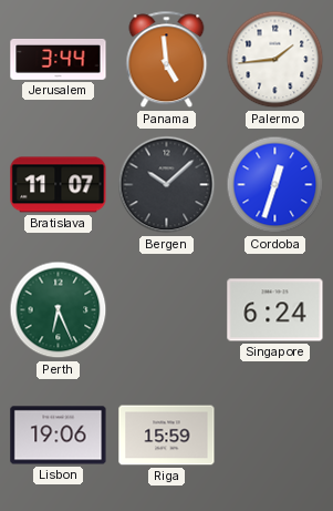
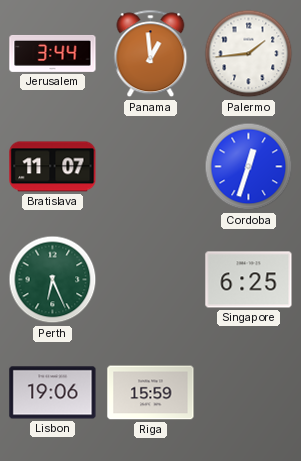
Panama: 4:59 -> 12:59 (151, 54)
Bergen: 10:08 -> none (167, 185)
Singapore: 6:24 -> 6:25 (249, 280)
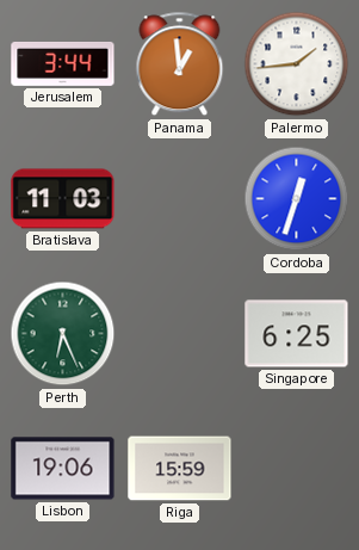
Bratislava: 11:07 -> 11:03 (63, 199)
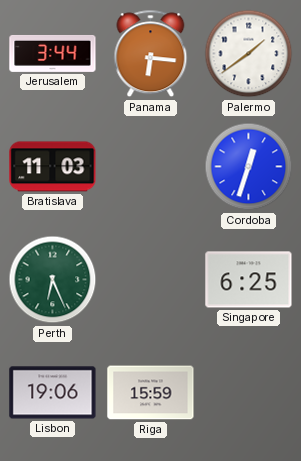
Panama: 12:59 -> 6:16 (151, 54)
Palermo: 1:44 -> 1:39 (249, 54)
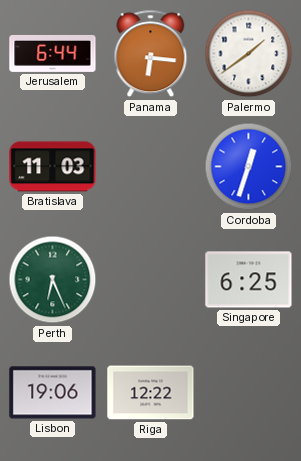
Jerusalem: 3:44 -> 6:44 (53, 53)
Riga: 15:59 -> 12:22 (151, 393)
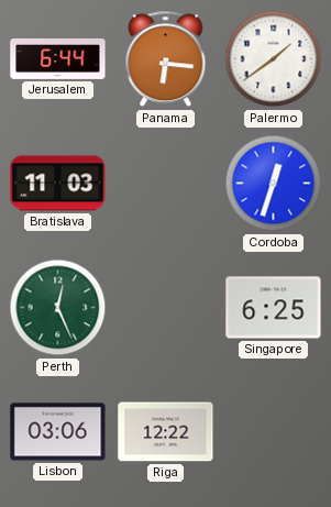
Perth: 6:26 -> 12:26 (58, 308)
Lisbon: 19:06 -> 03:06 (58, 432)
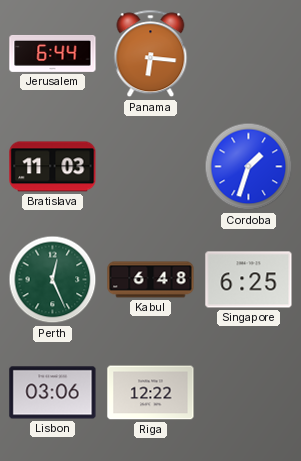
Palermo: 1:39 -> none (274, 59)
Cordoba: 12:33 -> 1:33 (249, 167)
Kabul: none -> 6:48 (151, 280)
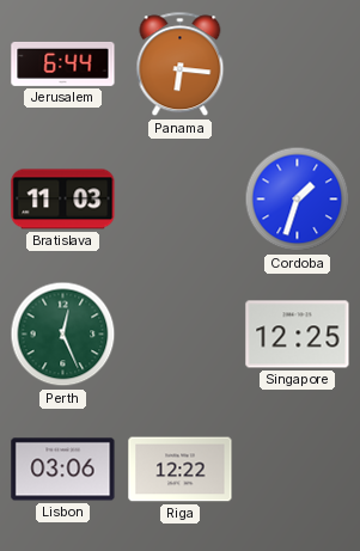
Kabul: 6:48 -> none (151, 280)
Singapore: 6:25 -> 12:25 (298, 335)
